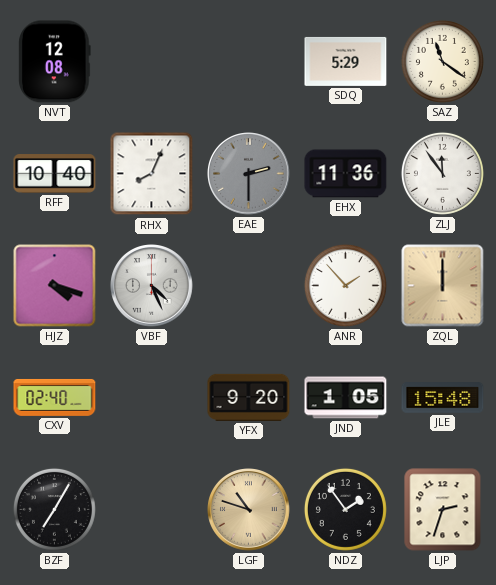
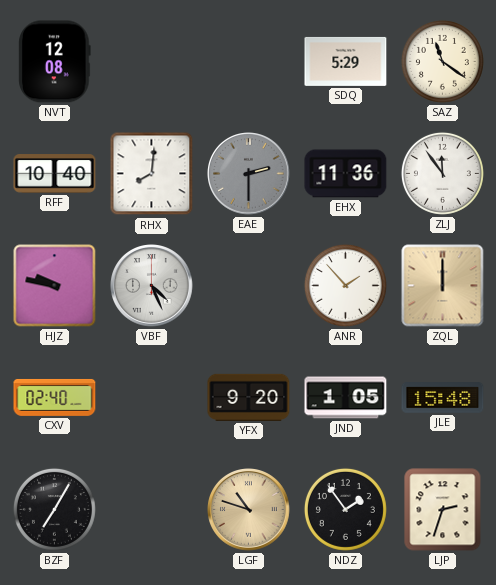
RHX: 8:04 -> 8:01 (152, 174)
HJZ: 4:18 -> 9:47 (55, 286)
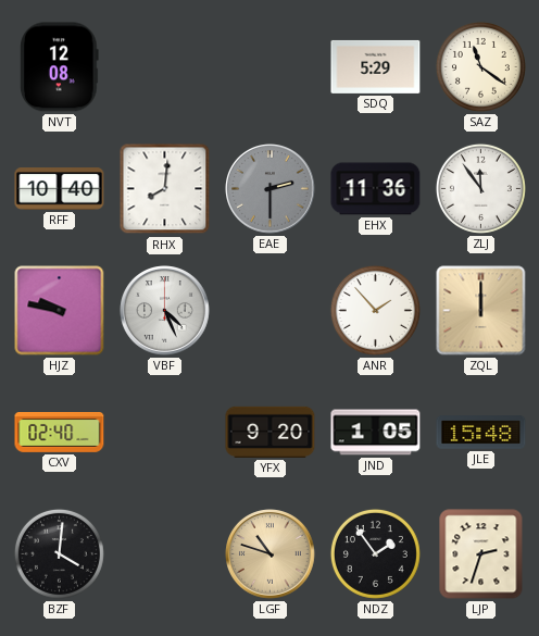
BZF: 7:05 -> 4:01 (59, 553)
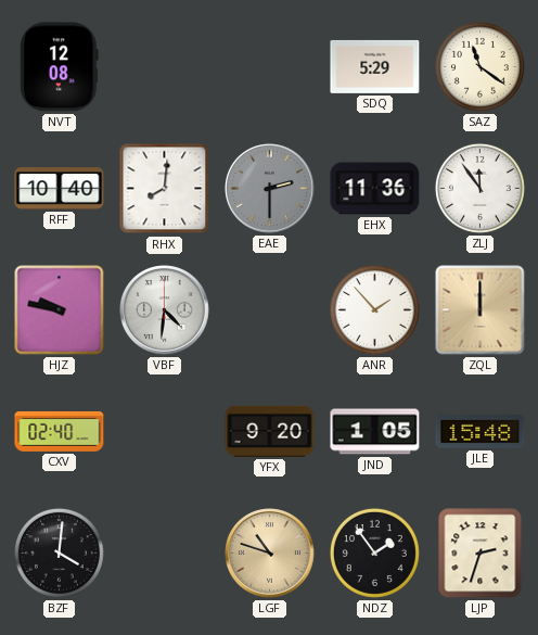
VBF: 4:26 -> 4:31 (165, 310)
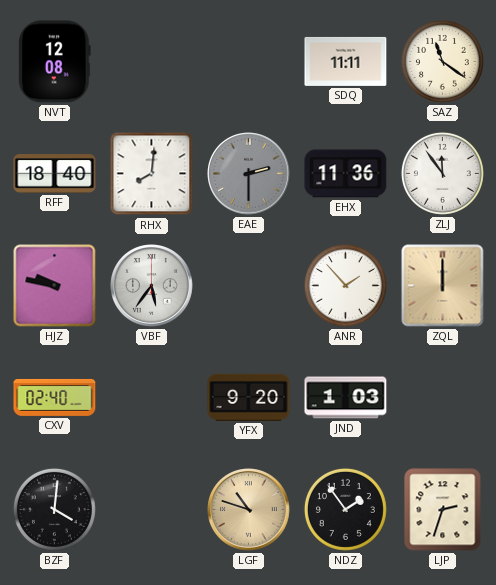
SDQ: 5:29 -> 11:11 (346, 61)
RFF: 10:40 -> 18:40 (55, 174)
VBF: 4:31 -> 5:36 (152, 286)
JND: 1:05 -> 1:03 (346, 398)
JLE: 15:48 -> none (481, 432)
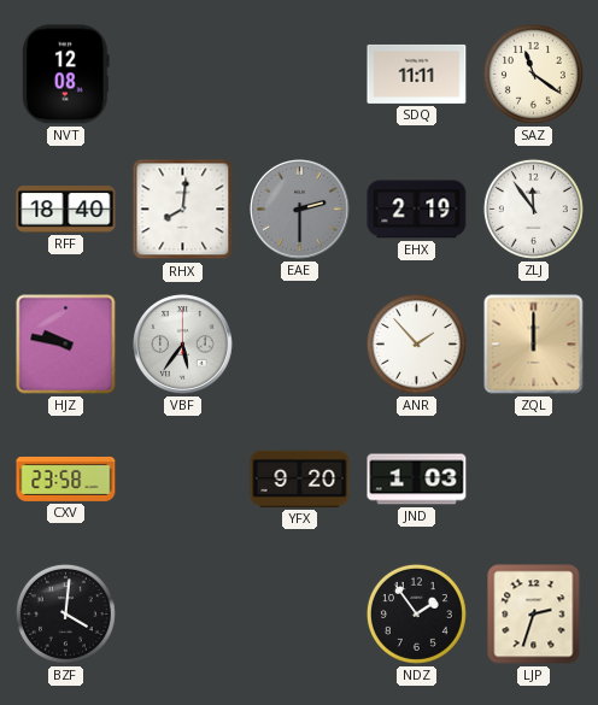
EHX: 11:36 -> 2:19 (417, 210)
CXV: 02:40 -> 23:58 (66, 478)
LGF: 10:48 -> none (249, 510)
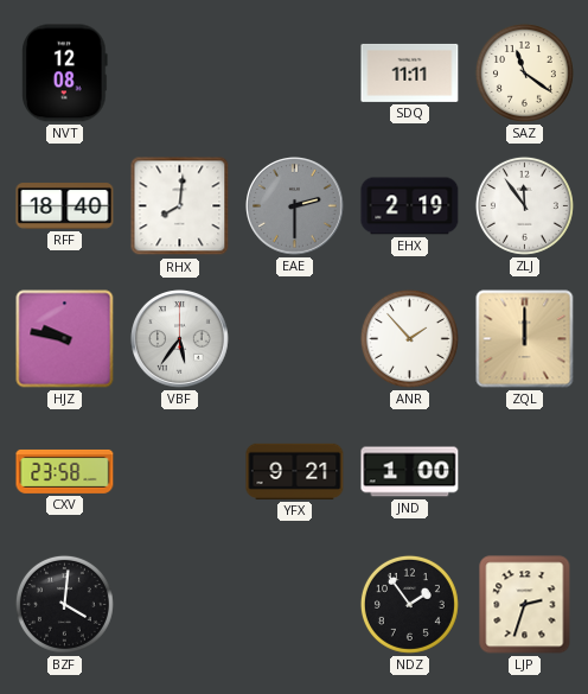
YFX: 9:20 -> 9:21 (295, 471)
JND: 1:03 -> 1:00 (410, 472)
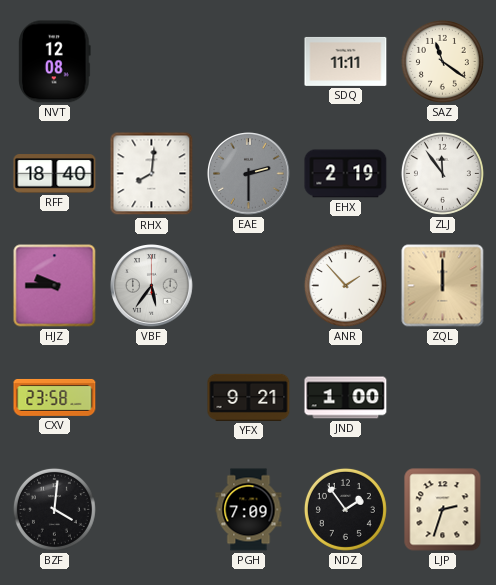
HJZ: 9:47 -> 9:45 (55, 286)
PGH: none -> 7:09 (249, 510)
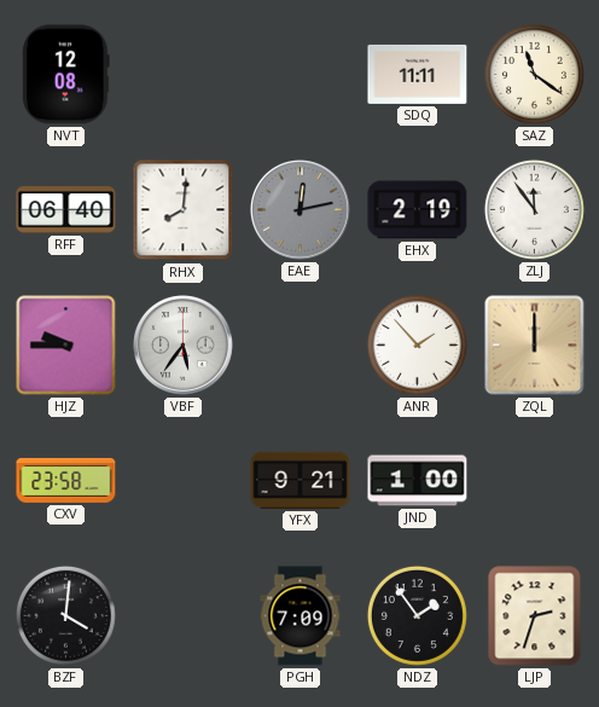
RFF: 18:40 -> 06:40 (66, 210)
EAE: 2:30 -> 12:13 (301, 210)
